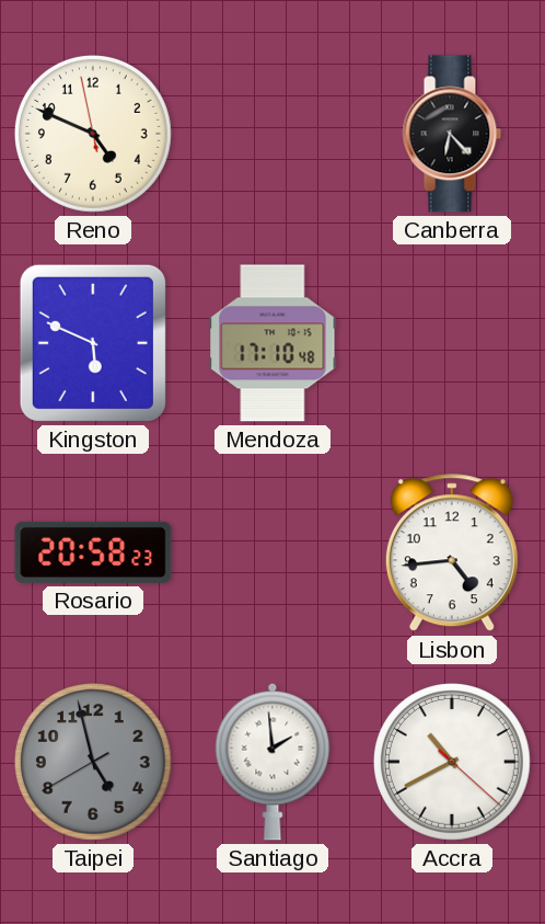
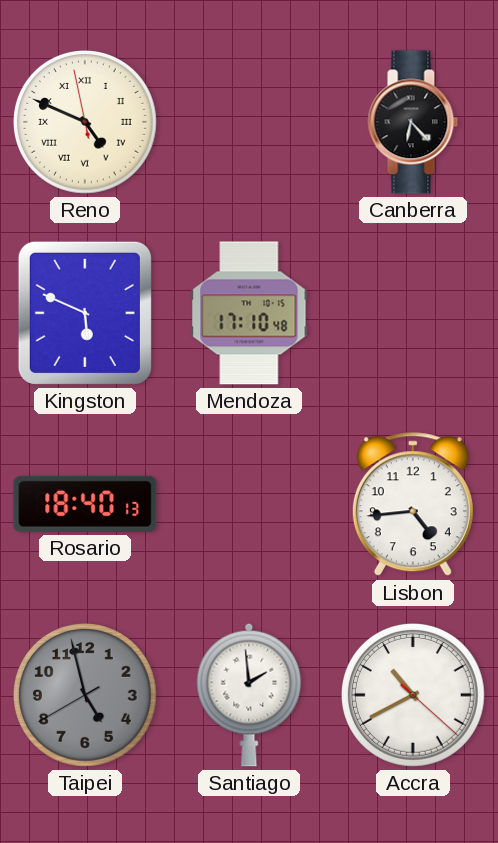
Reno numerals: Arabic -> Roman (85, 122)
Rosario: 20:58 -> 18:40 (85, 504)
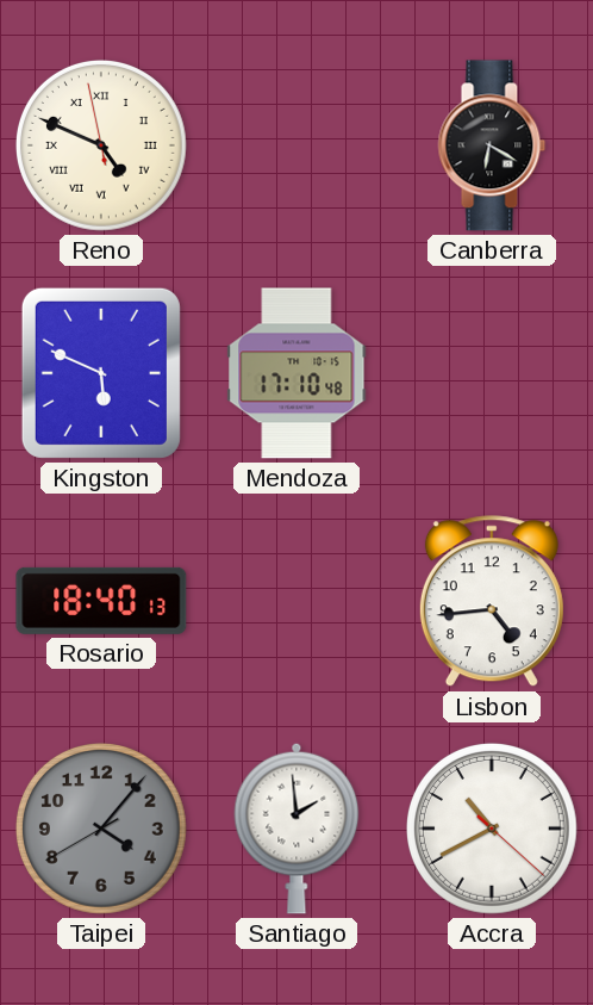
Canberra: 6:23 -> 6:20 (492, 145)
Taipei: 4:57 -> 4:06 (101, 829)
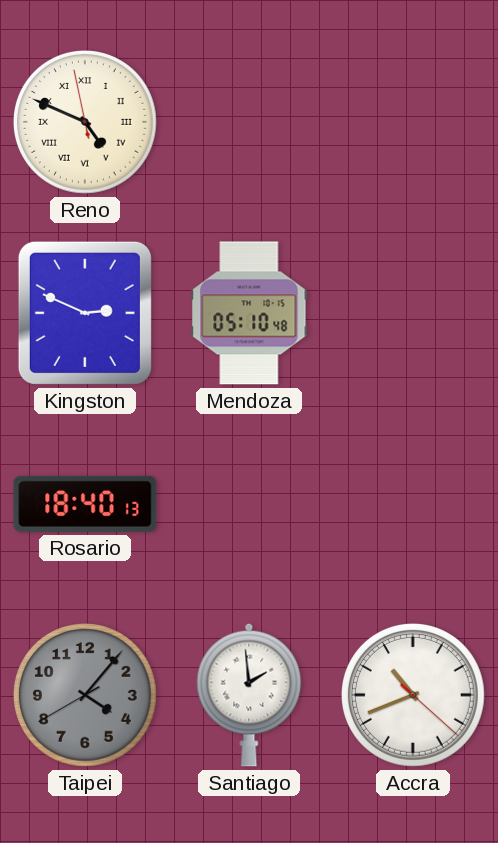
Canberra: 6:20 -> none (492, 145)
Kingston: 5:49 -> 2:49 (85, 313)
Mendoza: 17:10 -> 05:10 (249, 313)
Lisbon: 4:44 -> none (492, 602)
Accra: 10:40 -> 10:41 (413, 695)
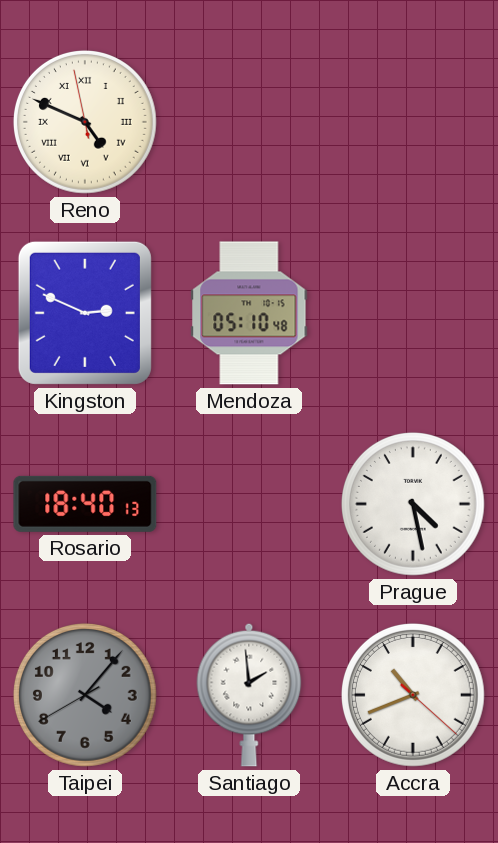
Prague: none -> 4:28 (413, 504)
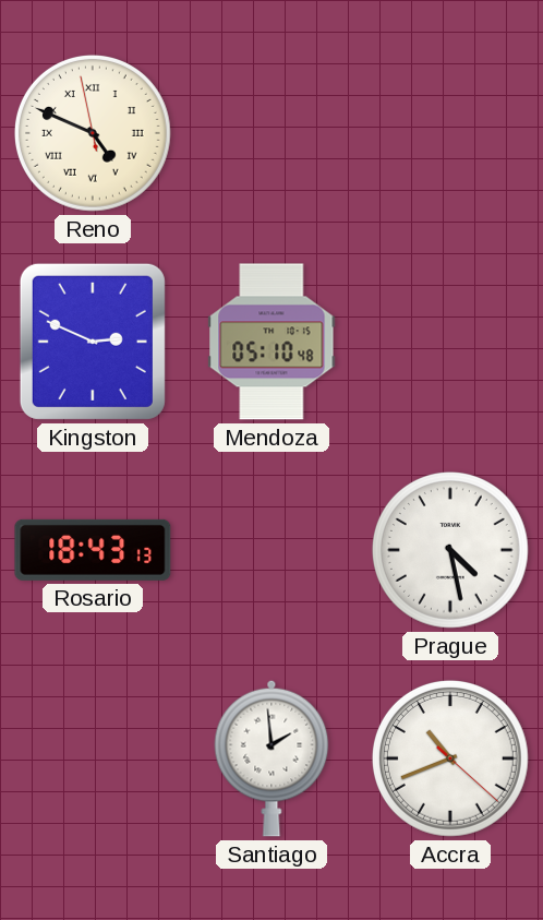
Rosario: 18:40 -> 18:43 (93, 550)
Taipei: 4:06 -> none (85, 695)
